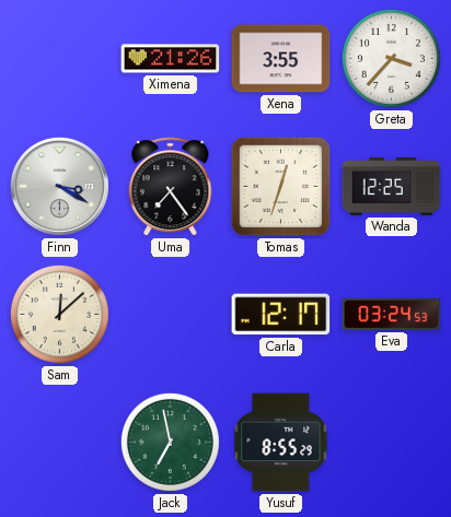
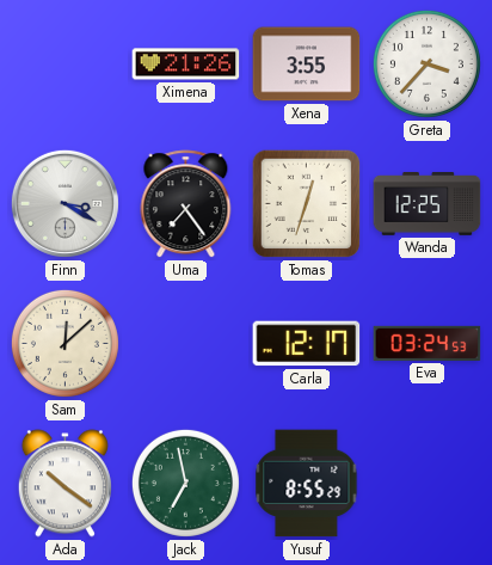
Ada: none -> 10:21 (64, 484)
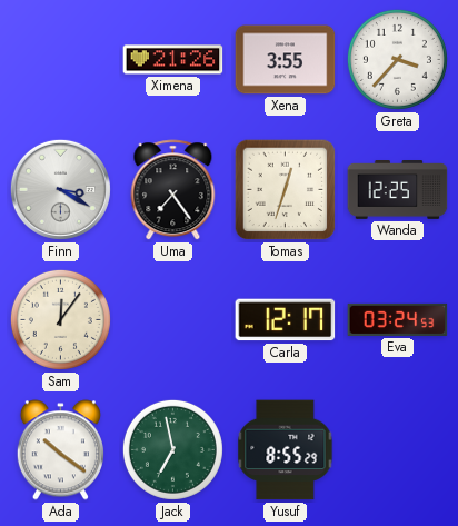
Sam: 12:08 -> 12:06 (60, 319)
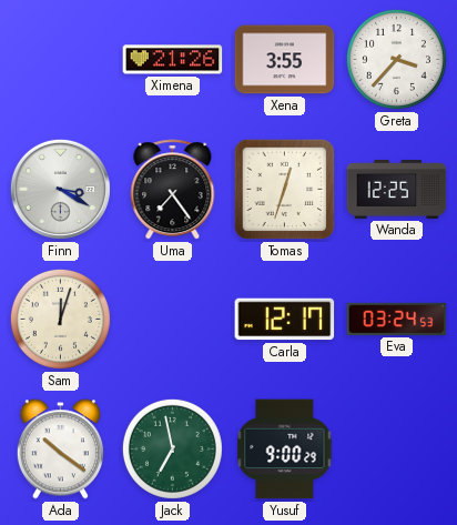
Sam: 12:06 -> 12:03 (60, 319)
Yusuf: 8:55 -> 9:00 (285, 450)
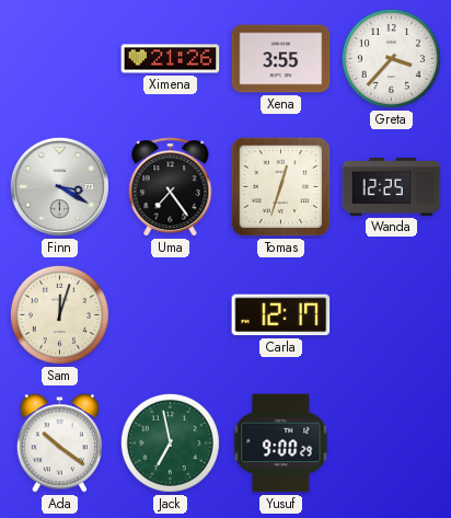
Eva: 03:24 -> none (397, 319)
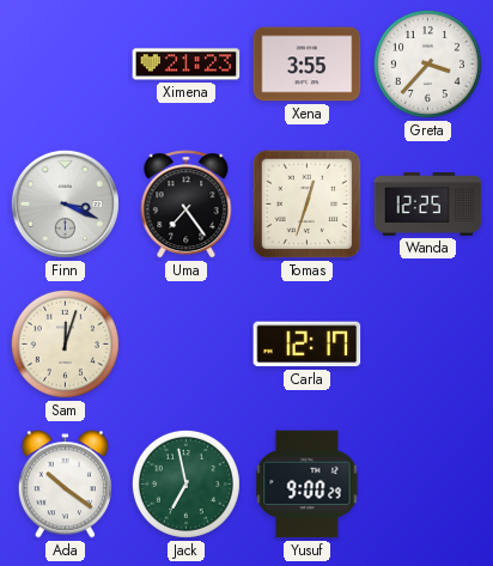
Ximena: 21:26 -> 21:23 (187, 65)
Finn: 3:20 -> 3:19 (65, 203)
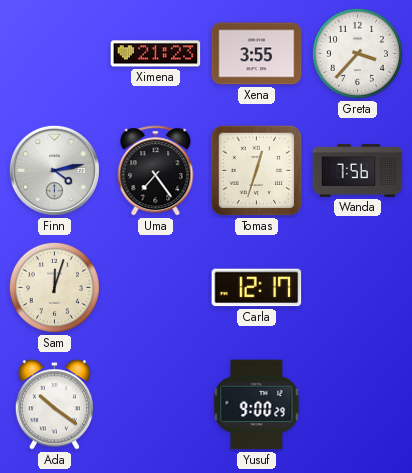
Finn: 3:19 -> 4:13 (54, 170)
Wanda: 12:25 -> 7:56 (358, 171)
Jack: 6:58 -> none (185, 483)
